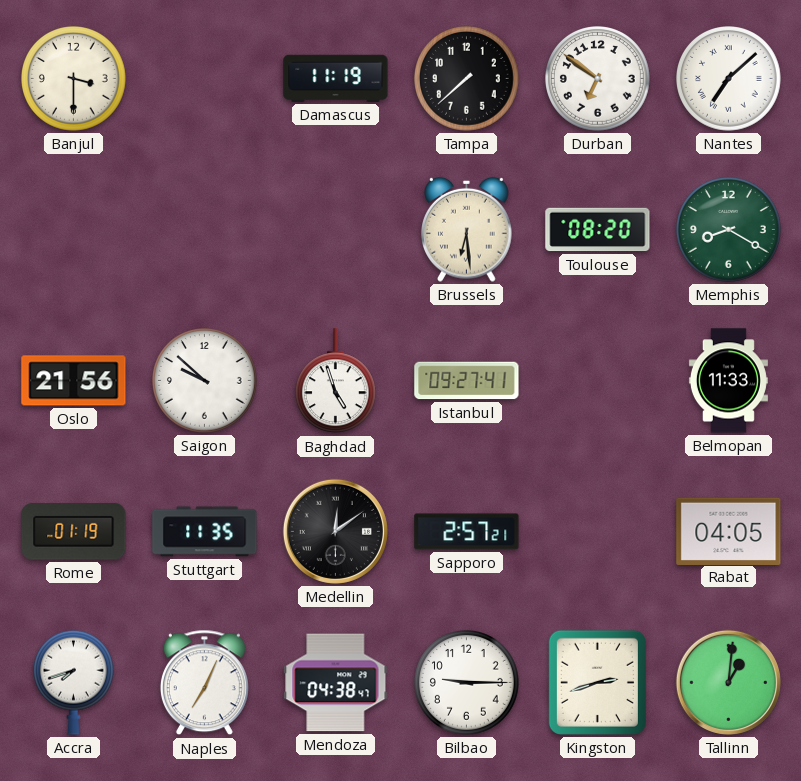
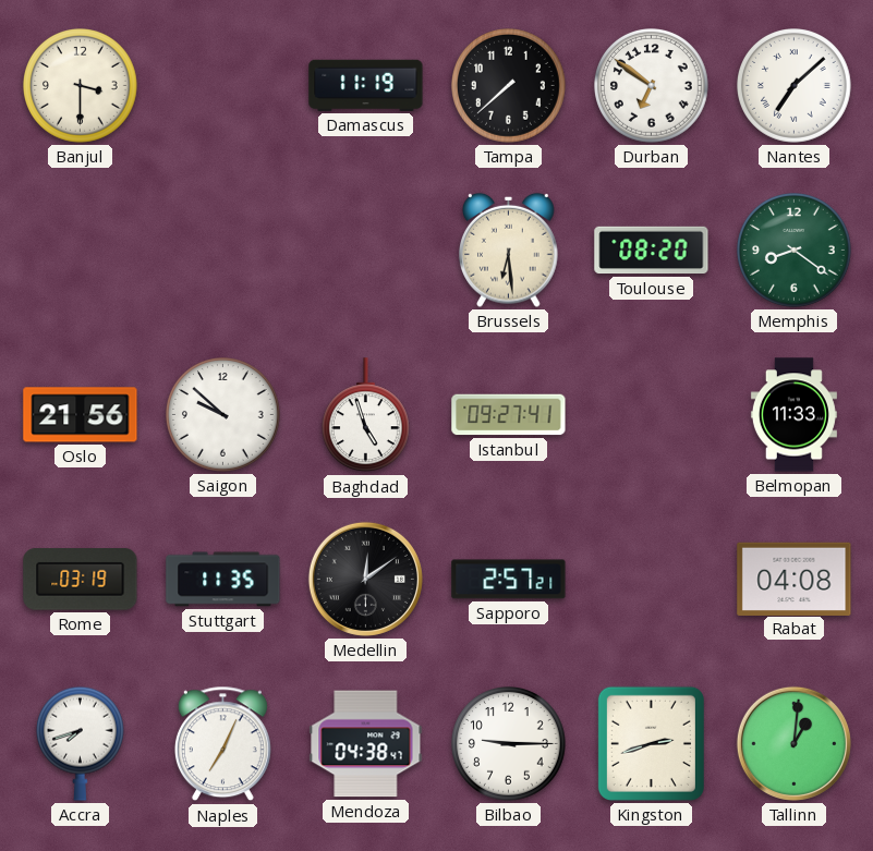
Memphis: 8:20 -> 8:21 (795, 251)
Rome: 01:19 -> 03:19 (81, 580)
Rabat: 04:05 -> 04:08 (795, 579)
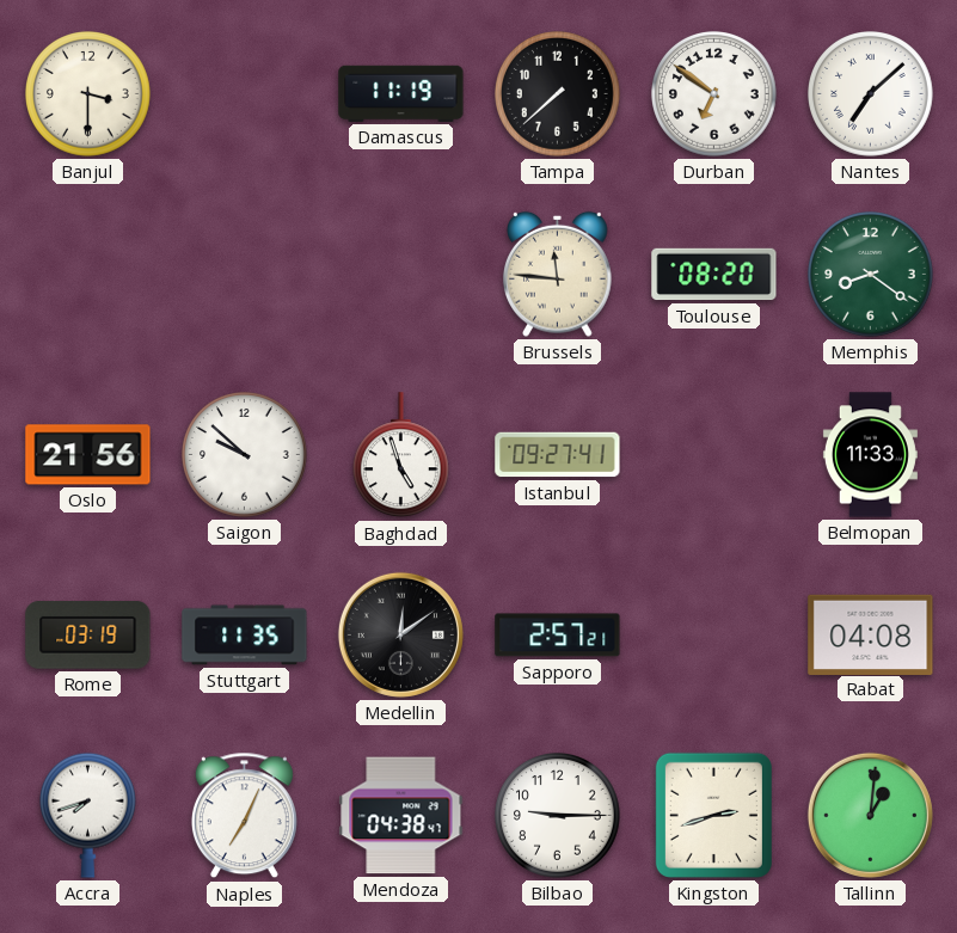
Brussels: 6:29 -> 11:46 (558, 274)
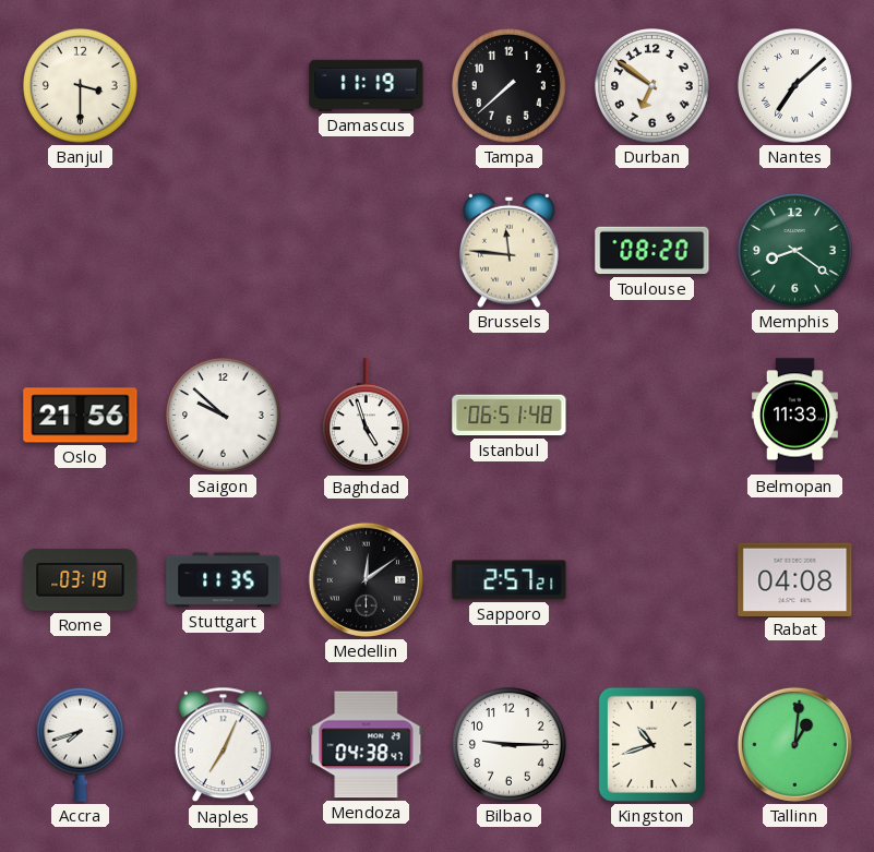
Istanbul: 09:27 -> 06:51 (510, 416)
Kingston: 2:42 -> 10:42 (651, 744)
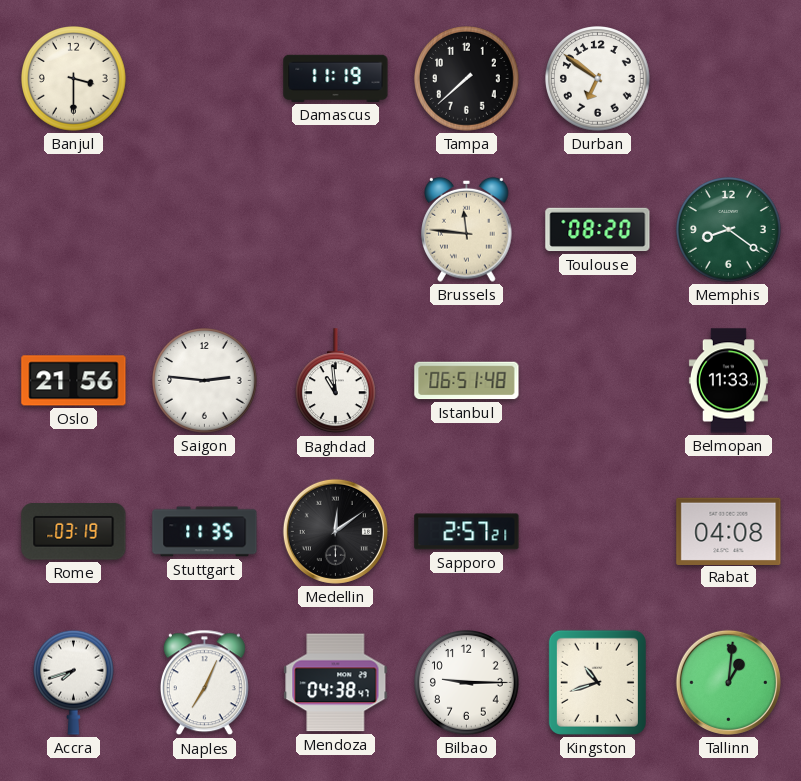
Nantes: 7:08 -> none (795, 86)
Saigon: 9:52 -> 2:46 (205, 381)
Baghdad: 4:57 -> 10:59 (335, 381)
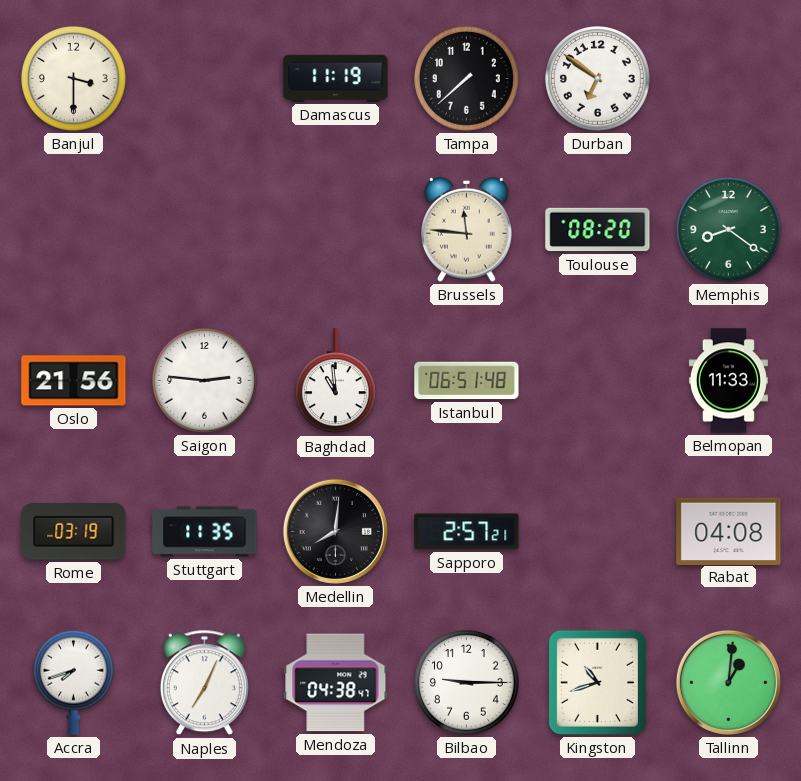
Medellin: 12:09 -> 8:01 (335, 531)
